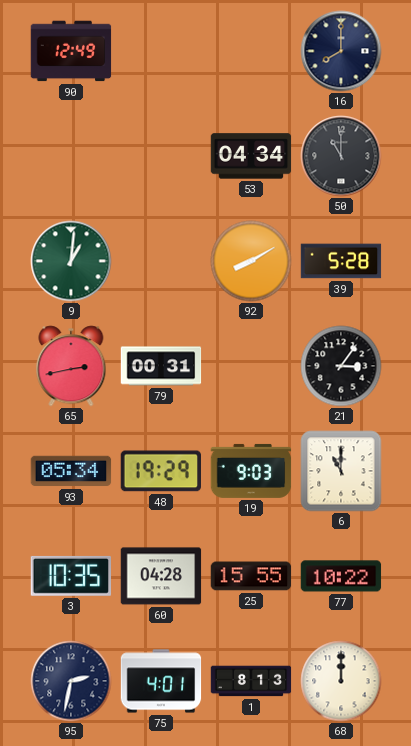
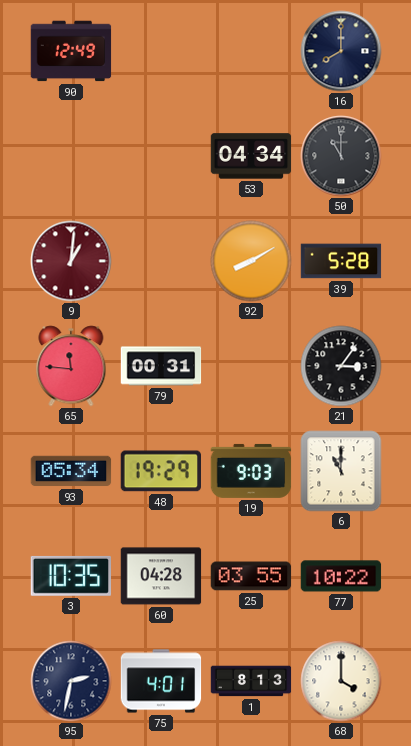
9 dial: green -> burgundy (71, 261)
65: 2:43 -> 11:46 (71, 366)
25: 15:55 -> 03:55 (251, 576)
68: 12:00 -> 4:00 (341, 681)
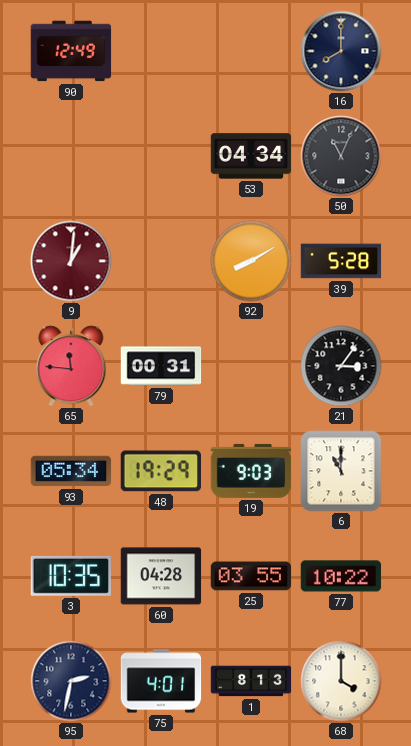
50: 11:00 -> 11:04 (341, 156)
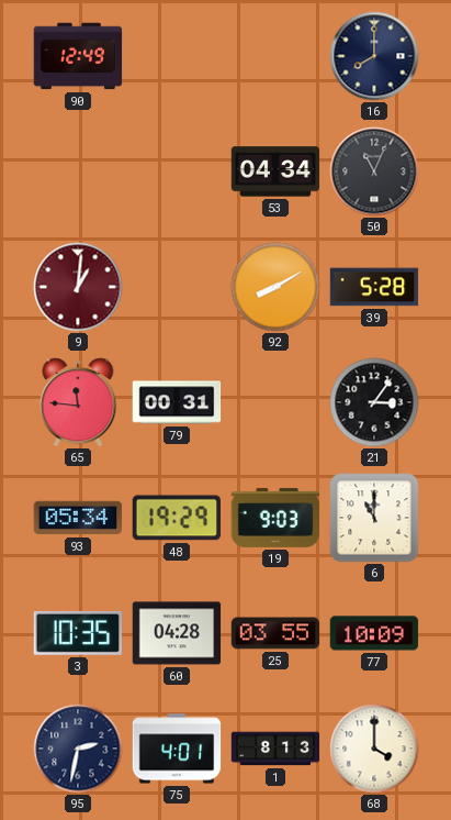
77: 10:22 -> 10:09 (374, 633)
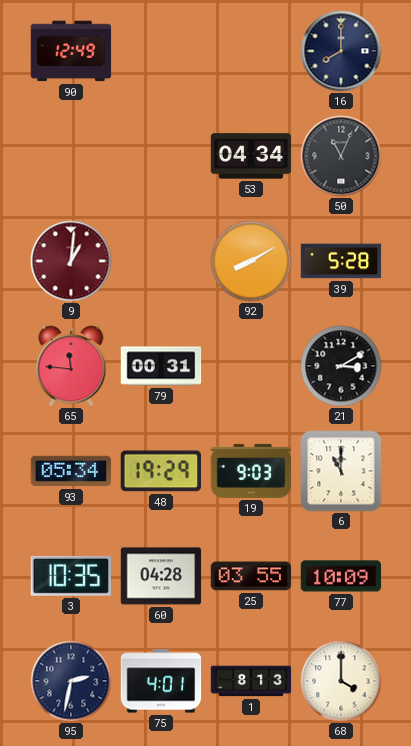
21: 3:06 -> 3:10 (341, 366)
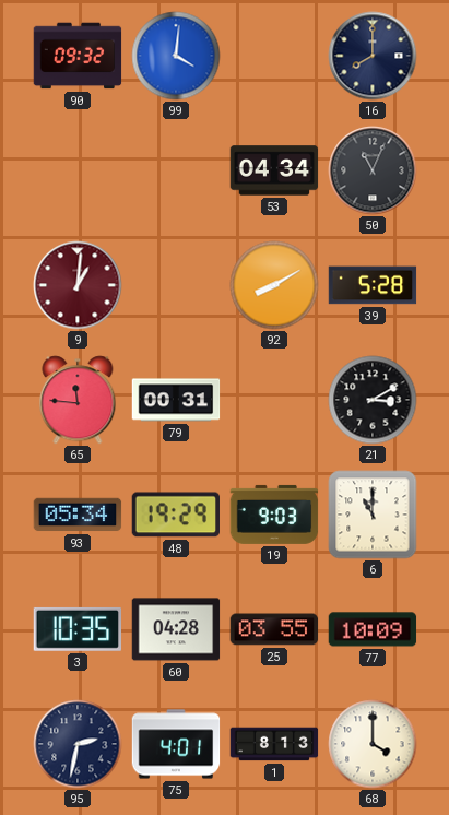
90: 12:49 -> 09:32 (78, 56)
99: none -> 4:01 (176, 56)
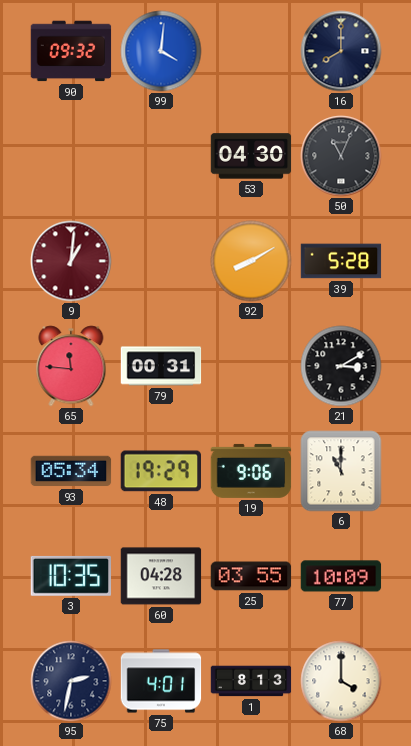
53: 04:34 -> 04:30 (251, 156)
19: 9:03 -> 9:06 (251, 471)
